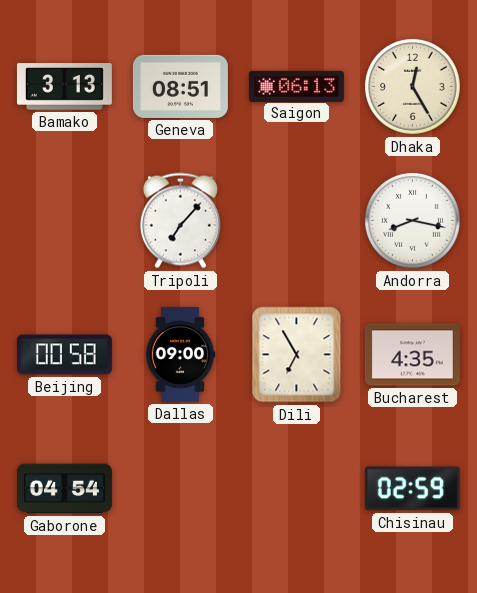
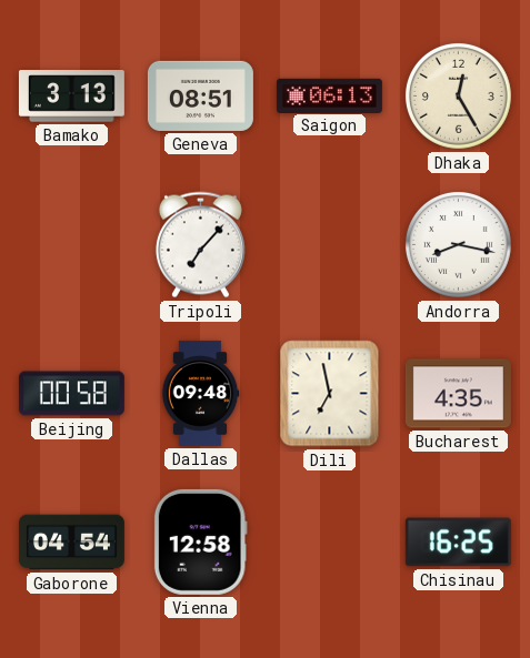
Dallas: 09:00 -> 09:48 (200, 393)
Dili: 6:55 -> 6:58 (330, 394)
Vienna: none -> 12:58 (200, 541)
Chisinau: 02:59 -> 16:25 (458, 543)
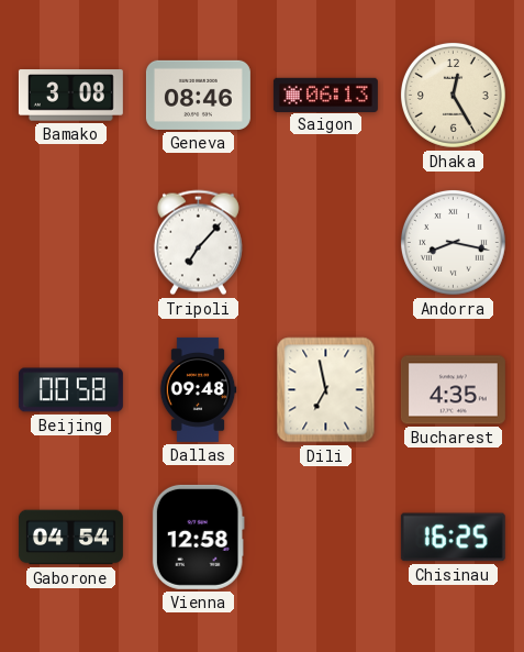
Bamako: 3:13 -> 3:08 (70, 96)
Geneva: 08:51 -> 08:46 (198, 95)
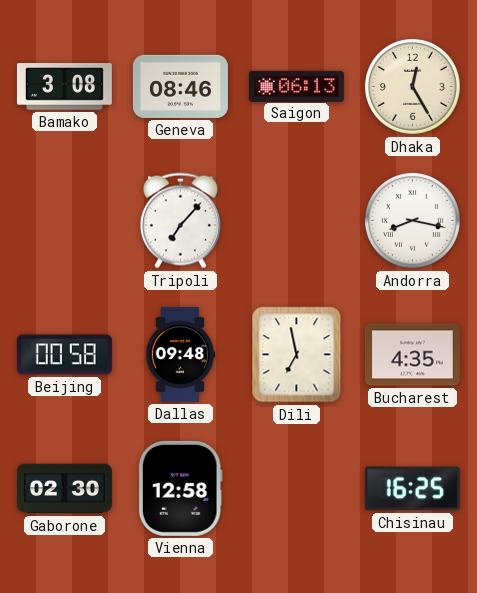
Gaborone: 04:54 -> 02:30 (64, 489)
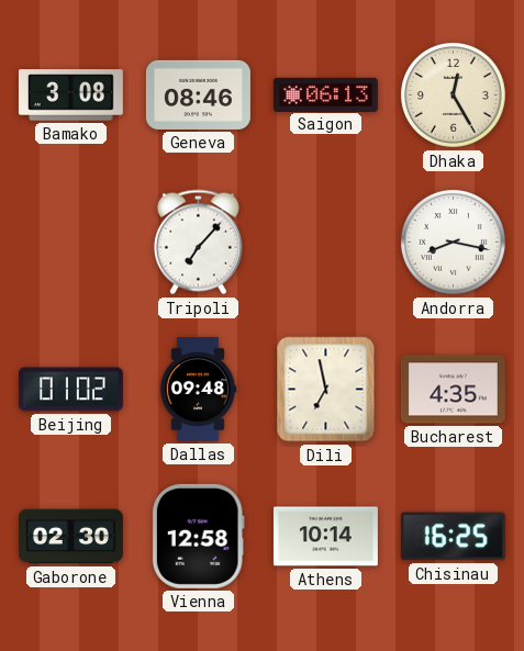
Beijing: 00:58 -> 01:02 (70, 390)
Athens: none -> 10:14 (325, 537)
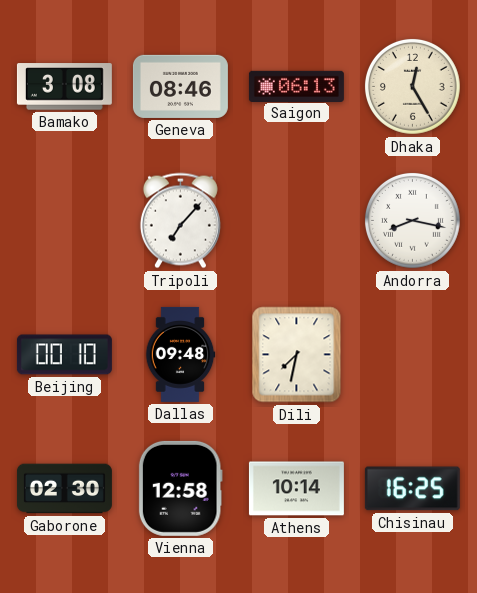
Beijing: 01:02 -> 00:10 (64, 355)
Dili: 6:58 -> 7:32 (297, 355)
Bucharest: 4:35 -> none (453, 390)
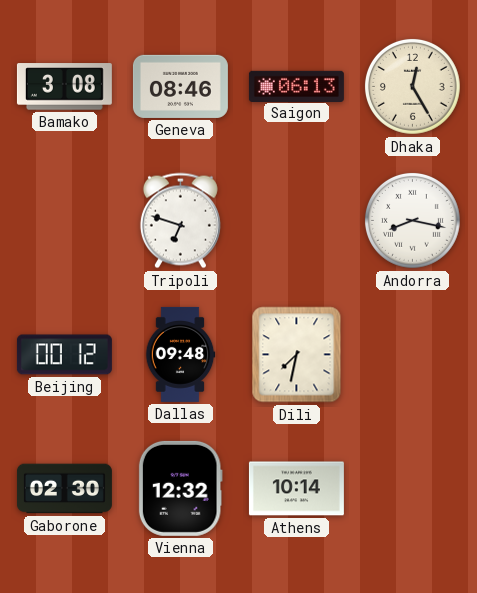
Tripoli: 7:07 -> 6:48 (180, 221)
Beijing: 00:10 -> 00:12 (64, 355)
Vienna: 12:58 -> 12:32 (180, 488)
Chisinau: 16:25 -> none (412, 489)
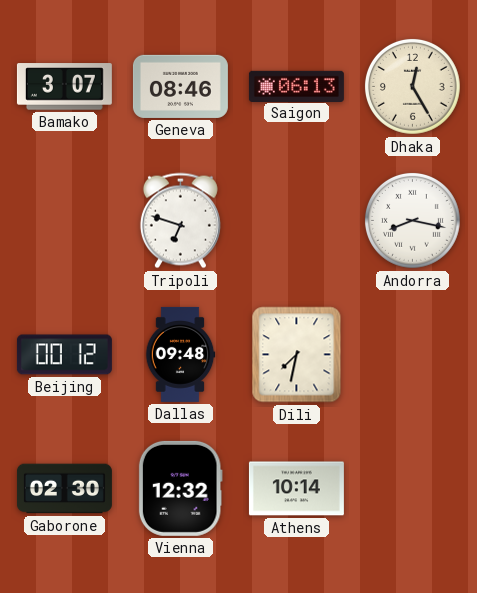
Bamako: 3:08 -> 3:07 (64, 87)
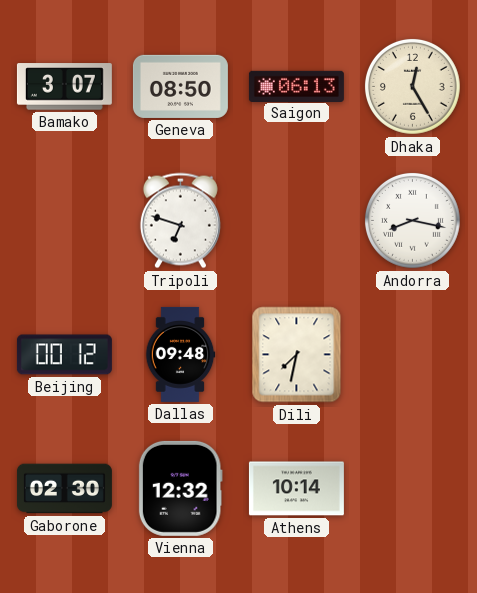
Geneva: 08:46 -> 08:50 (180, 86)
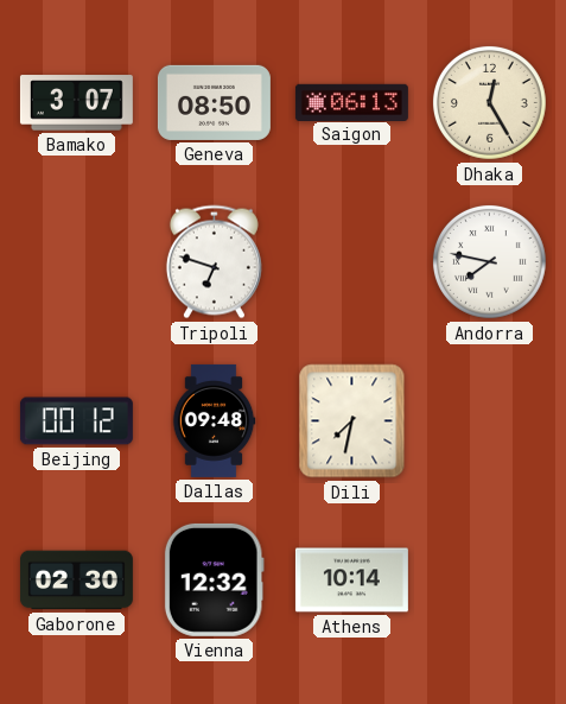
Andorra: 8:17 -> 7:47 (489, 261)
